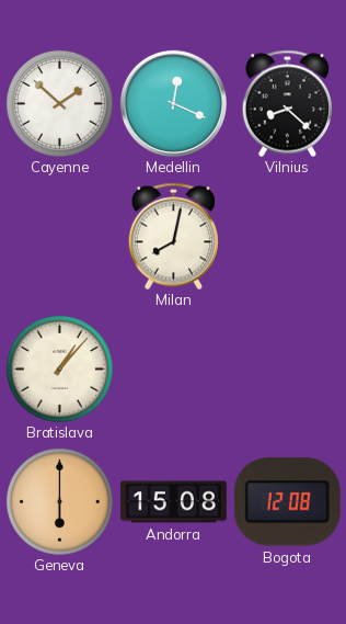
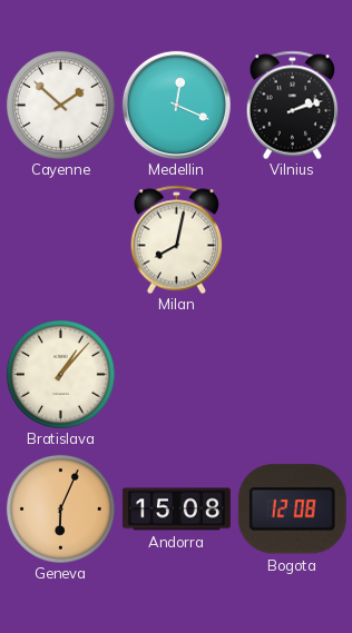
Vilnius: 8:22 -> 2:12 (292, 105)
Geneva: 6:00 -> 6:04 (60, 508)
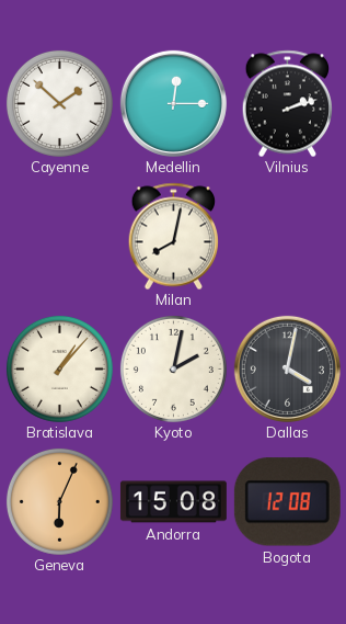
Medellin: 12:19 -> 12:15 (173, 103)
Kyoto: none -> 2:02 (173, 368)
Dallas: none -> 4:02 (287, 368)
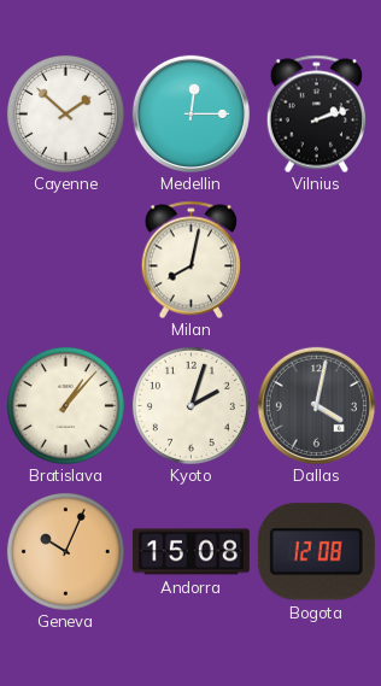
Kyoto: 2:02 -> 2:03 (190, 405)
Geneva: 6:04 -> 10:04 (65, 551)
